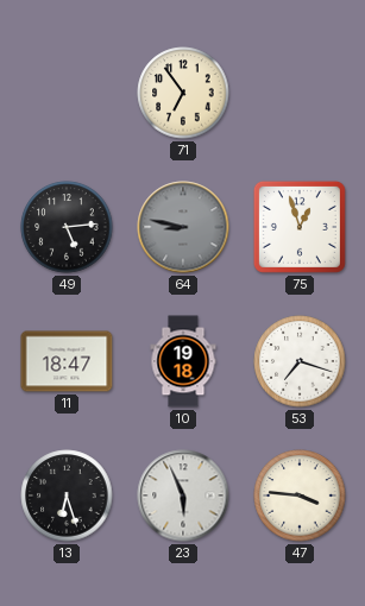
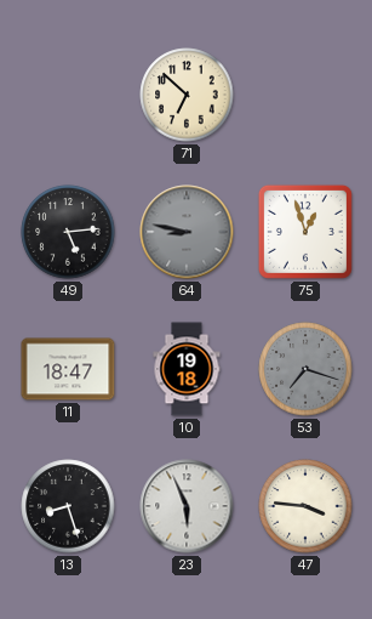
71: 6:54 -> 6:52 (187, 95)
53 dial: white -> grey (305, 369)
13: 6:27 -> 8:27 (68, 506)
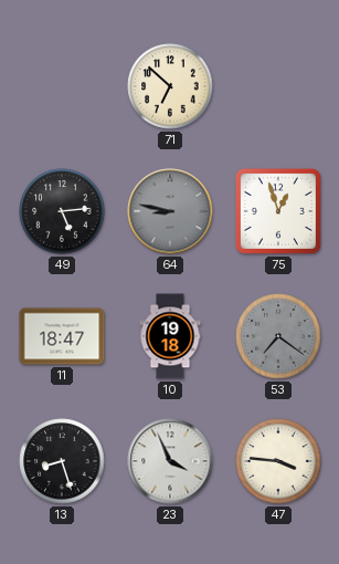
53: 7:18 -> 7:21 (278, 336)
23: 5:56 -> 3:56 (170, 461)
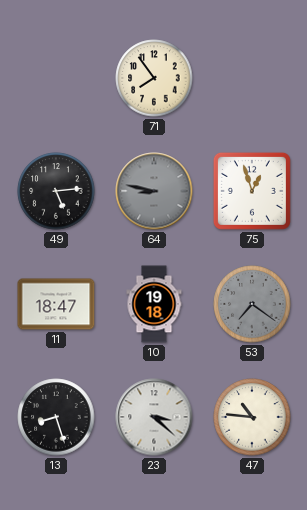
71: 6:52 -> 7:54 (154, 78)
23: 3:56 -> 3:22 (154, 417)
47: 3:46 -> 10:46 (252, 417)
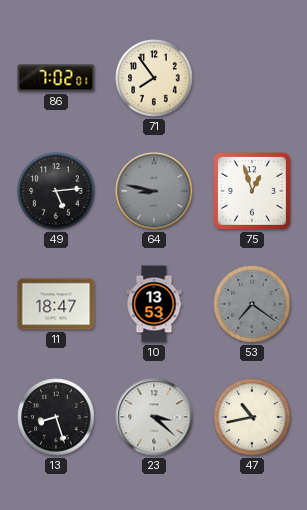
86: none -> 7:02 (56, 78)
10: 19:18 -> 13:53 (154, 304)
47: 10:46 -> 10:43 (252, 417)
